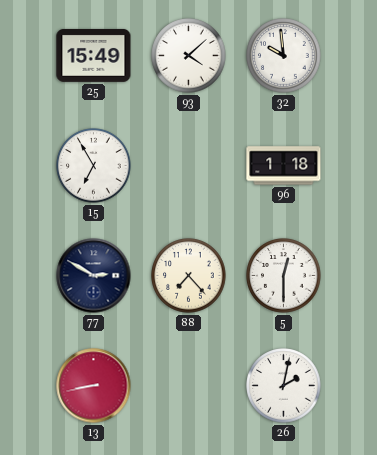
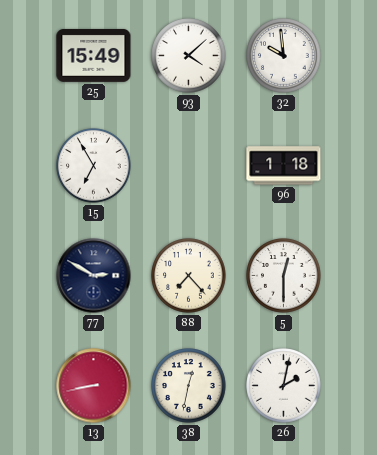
38: none -> 12:32 (189, 386)
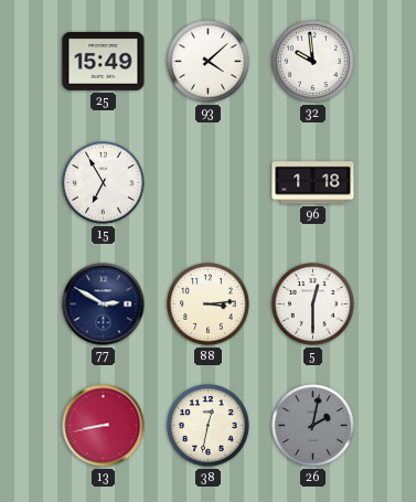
88: 7:23 -> 3:14 (209, 305)
26 dial: white -> grey (313, 426)
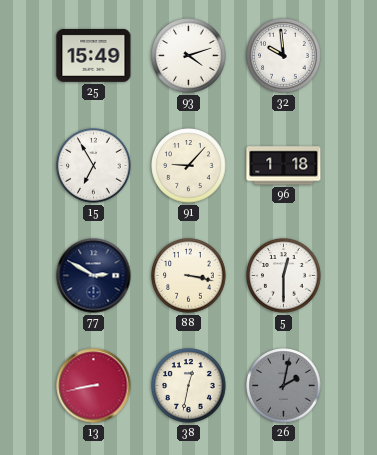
93: 4:08 -> 4:12 (189, 56)
91: none -> 9:07 (189, 166)
88: 3:14 -> 3:17 (189, 276)
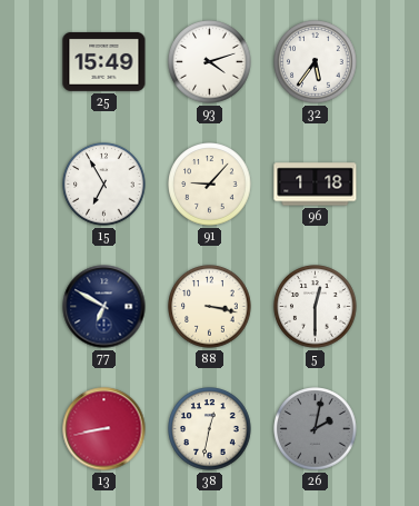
32: 9:59 -> 5:36 (316, 62)
77: 2:50 -> 6:50 (104, 307)
